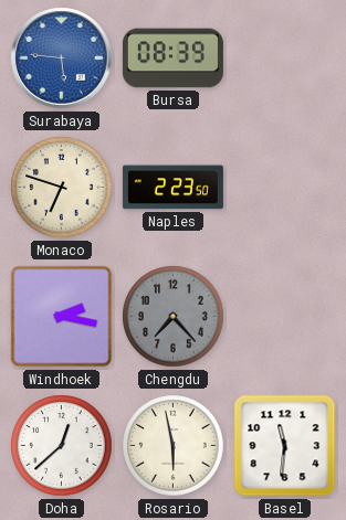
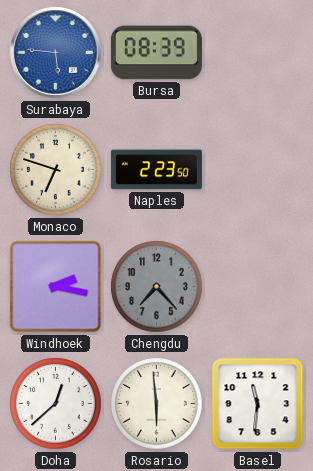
Rosario: 5:58 -> 5:59 (157, 404)
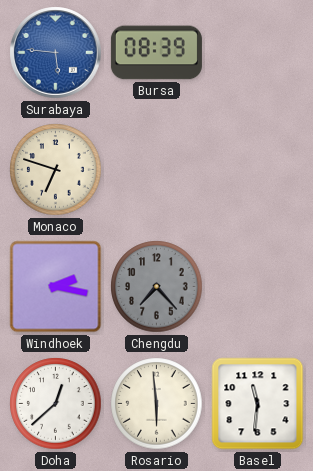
Naples: 2:23 -> none (156, 170)
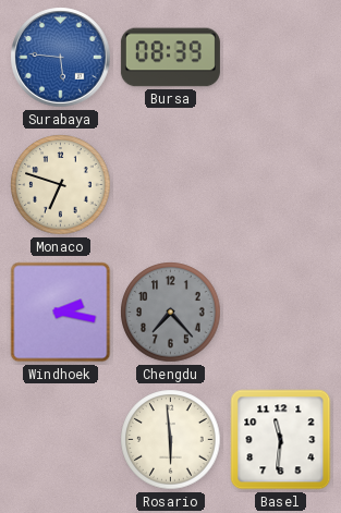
Doha: 12:38 -> none (56, 404)
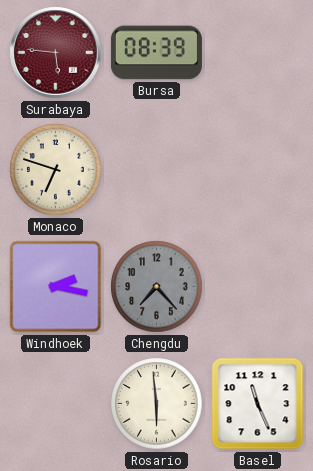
Surabaya dial: blue -> burgundy (56, 53)
Basel: 11:31 -> 11:26 (258, 404)
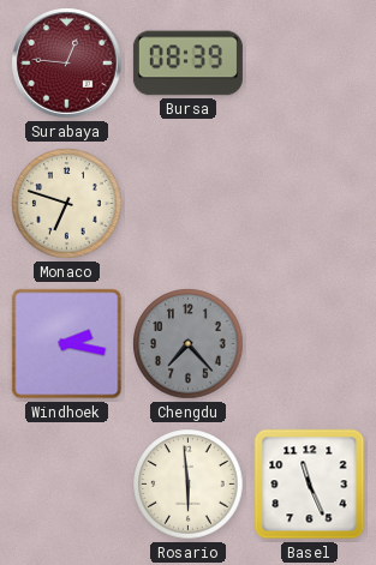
Surabaya: 5:46 -> 12:46 (67, 64)
